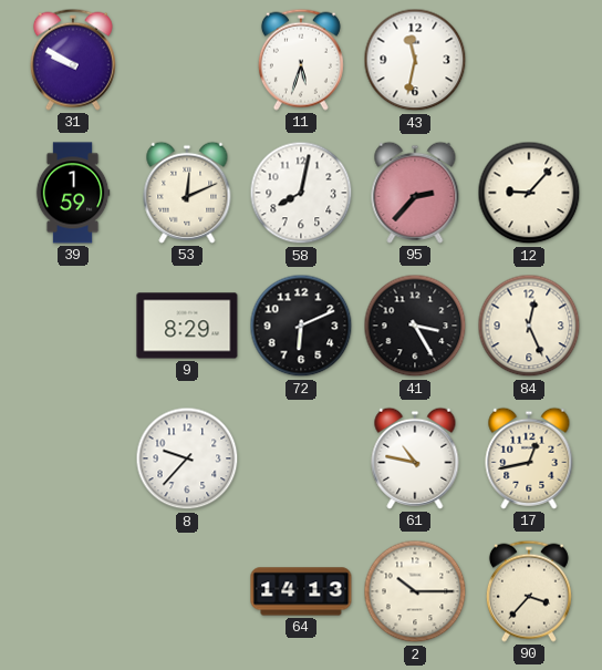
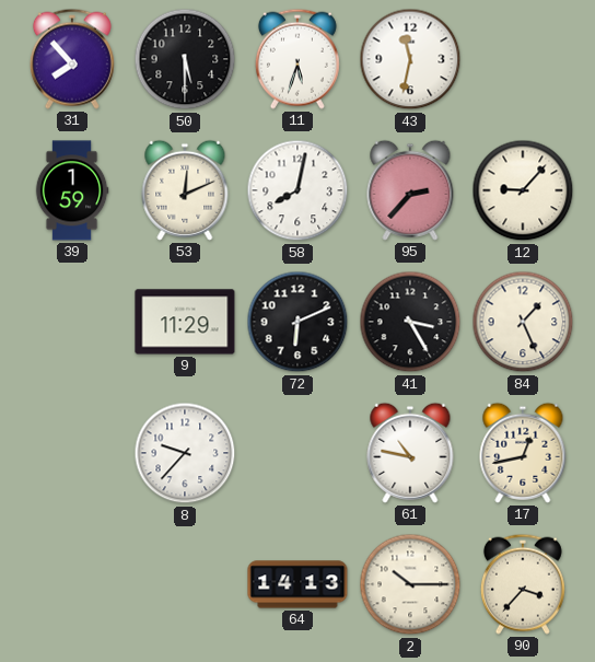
31: 9:50 -> 7:53 (72, 59)
50: none -> 5:30 (185, 59)
9: 8:29 -> 11:29 (185, 322)
84: 12:26 -> 1:26 (523, 322)
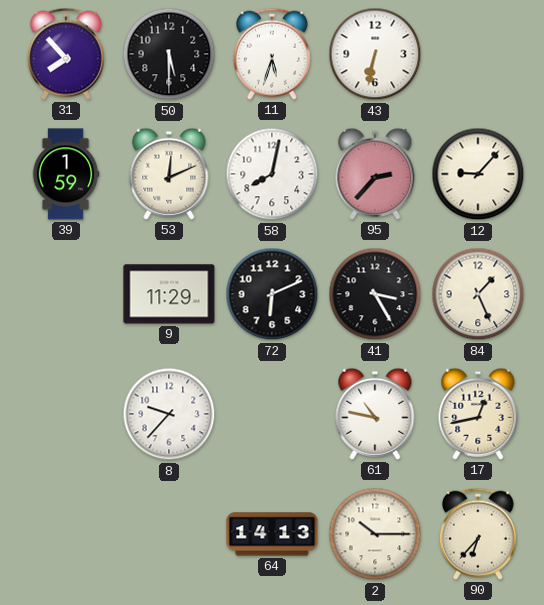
43: 11:32 -> 6:32 (375, 54)
90: 3:37 -> 6:37 (478, 534)
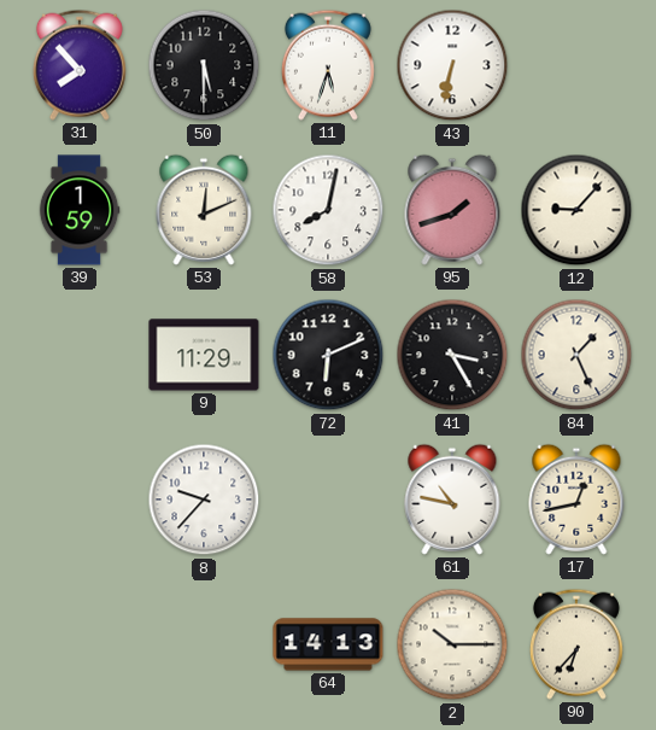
95: 2:37 -> 1:42 (452, 210)
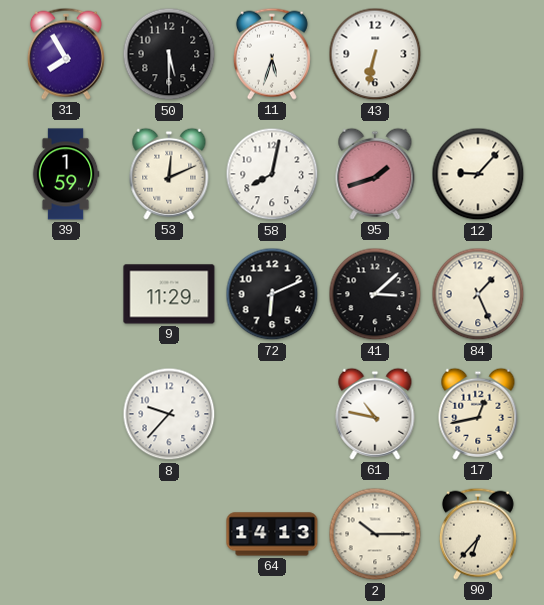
31: 7:53 -> 7:55 (66, 54)
41: 3:25 -> 3:08 (375, 294)
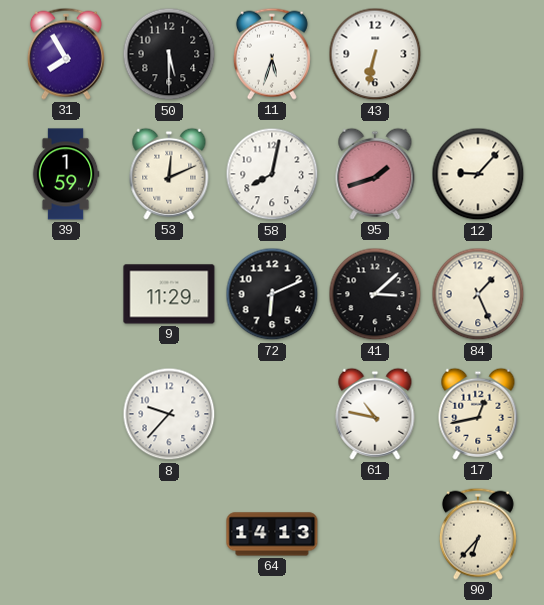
2: 10:15 -> none (375, 534)
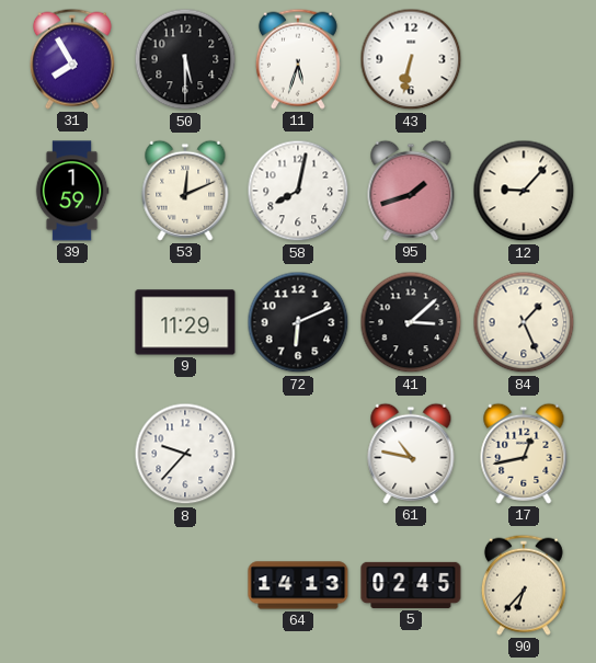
5: none -> 02:45 (411, 585)
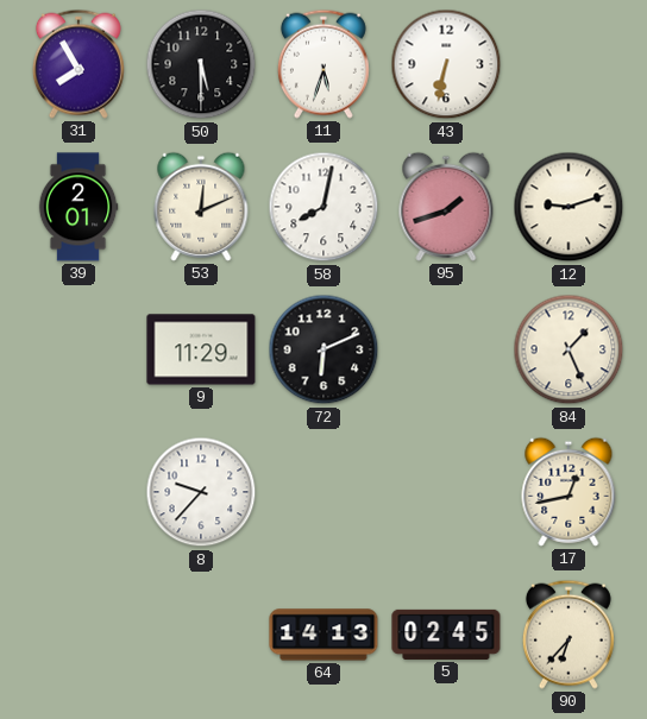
39: 1:59 -> 2:01 (78, 207)
12: 9:07 -> 9:12 (569, 207)
41: 3:08 -> none (411, 322)
61: 10:47 -> none (411, 454)
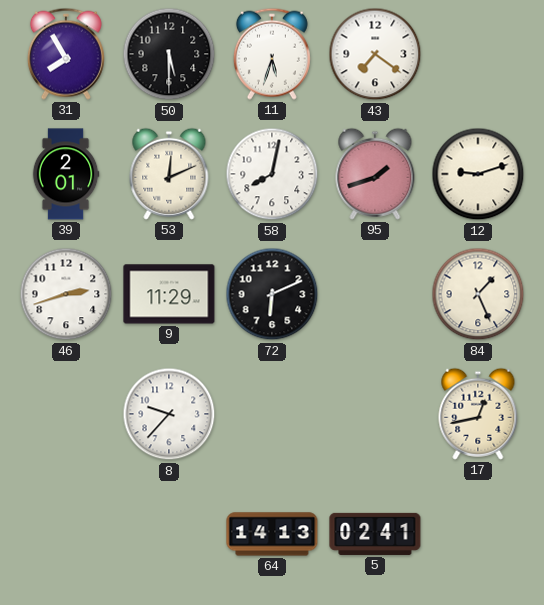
43: 6:32 -> 7:21 (375, 54)
46: none -> 2:42 (66, 294)
5: 02:45 -> 02:41 (375, 534)
90: 6:37 -> none (569, 635)
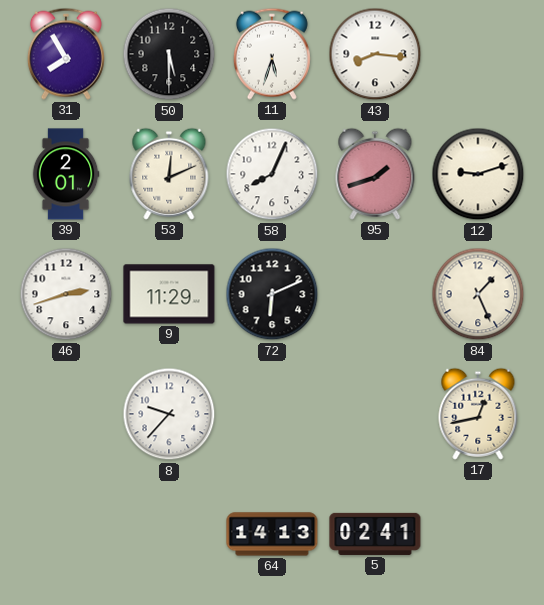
43: 7:21 -> 8:16 (375, 54)
58: 8:02 -> 8:04 (272, 174)
